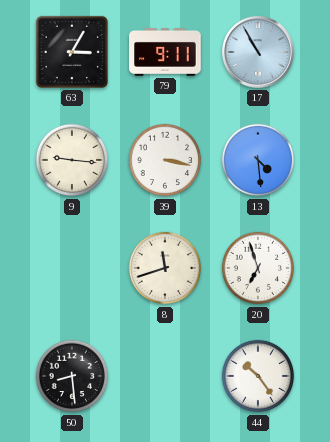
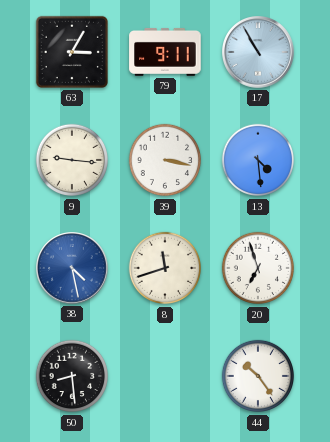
38: none -> 4:28 (72, 268)
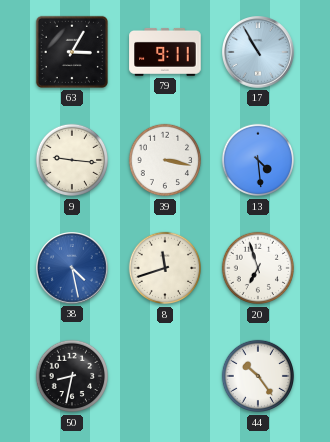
50: 8:29 -> 8:32 (72, 376)
